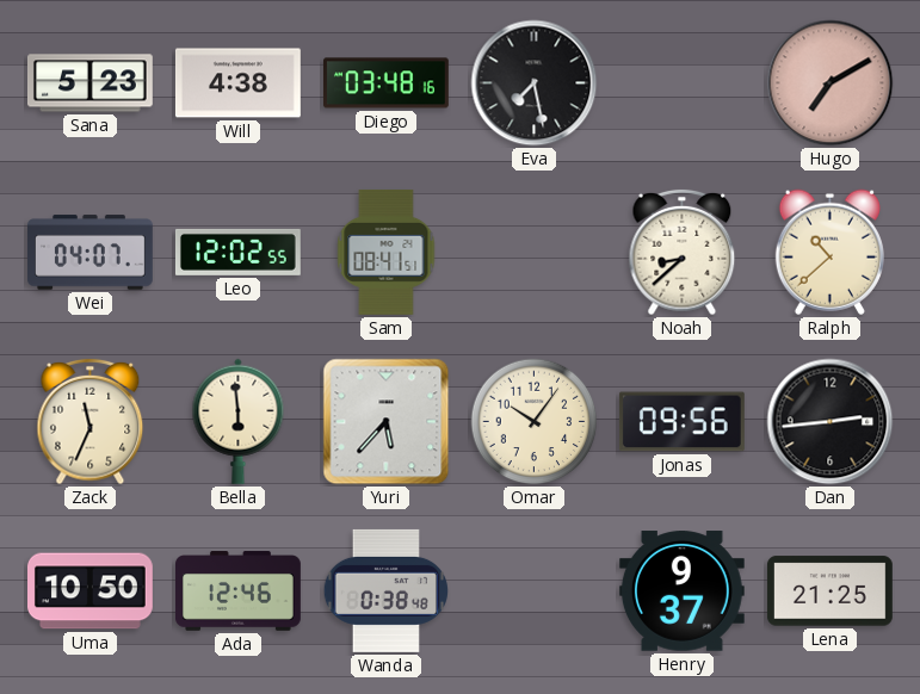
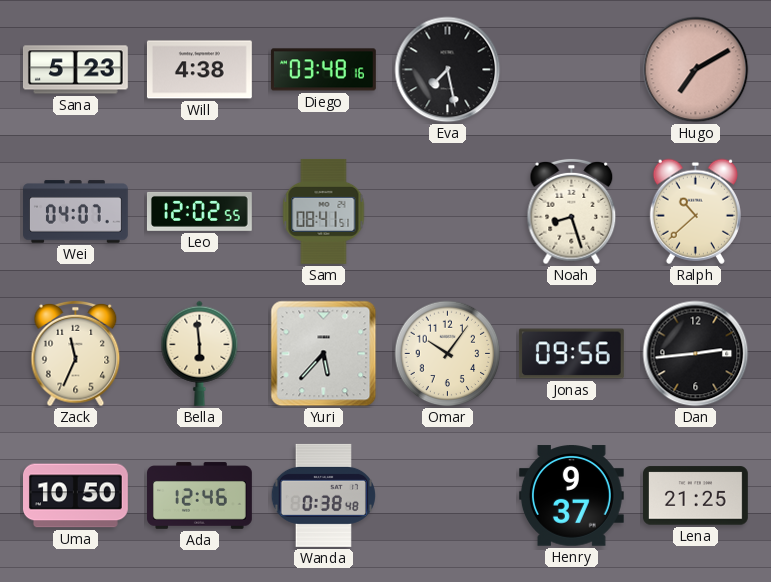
Noah: 8:38 -> 8:27 (572, 212)
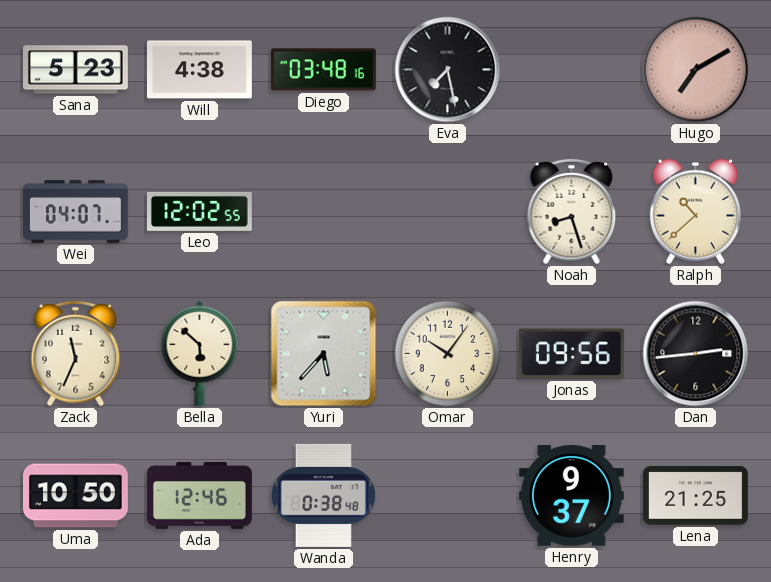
Sam: 08:41 -> none (324, 212)
Bella: 5:59 -> 5:52 (200, 353)
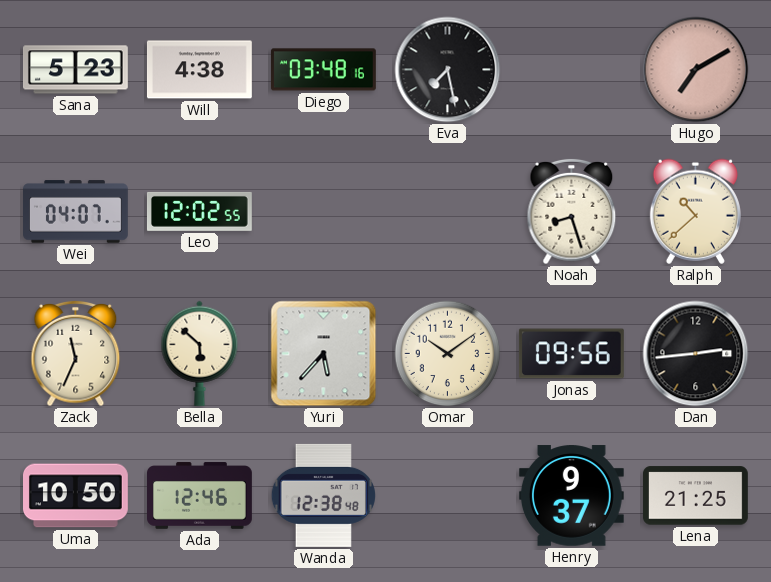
Omar: 10:06 -> 10:09 (448, 354)
Wanda: 0:38 -> 12:38 (323, 495)
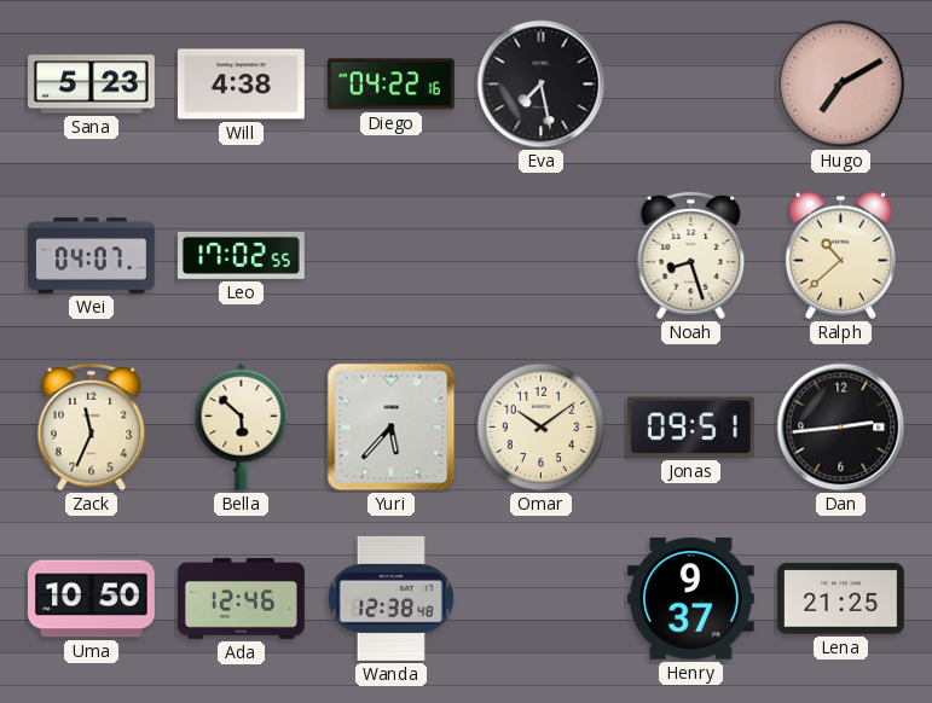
Diego: 03:48 -> 04:22 (390, 85)
Leo: 12:02 -> 17:02 (241, 255)
Jonas: 09:56 -> 09:51 (690, 428)
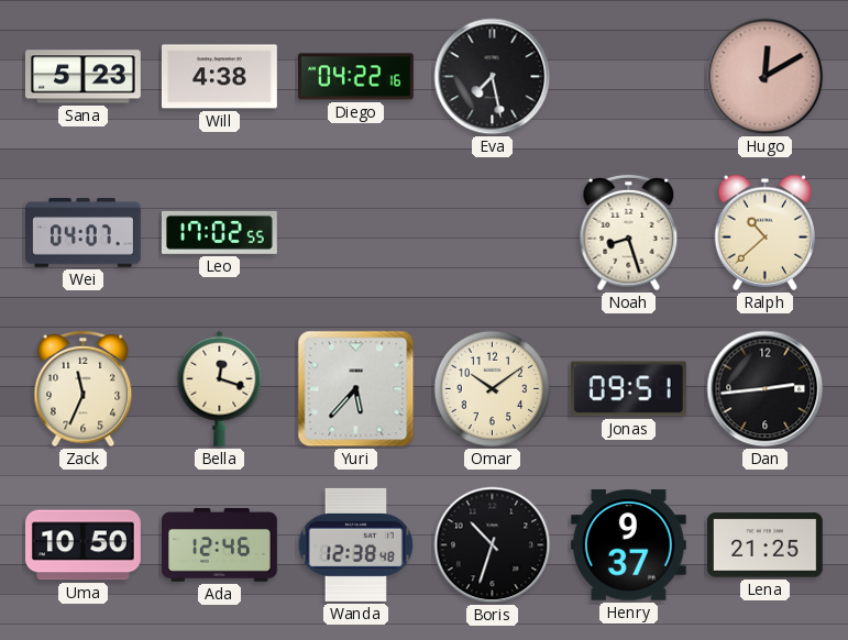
Hugo: 7:10 -> 12:10 (766, 77)
Bella: 5:52 -> 12:18 (220, 388)
Boris: none -> 10:33 (493, 545)
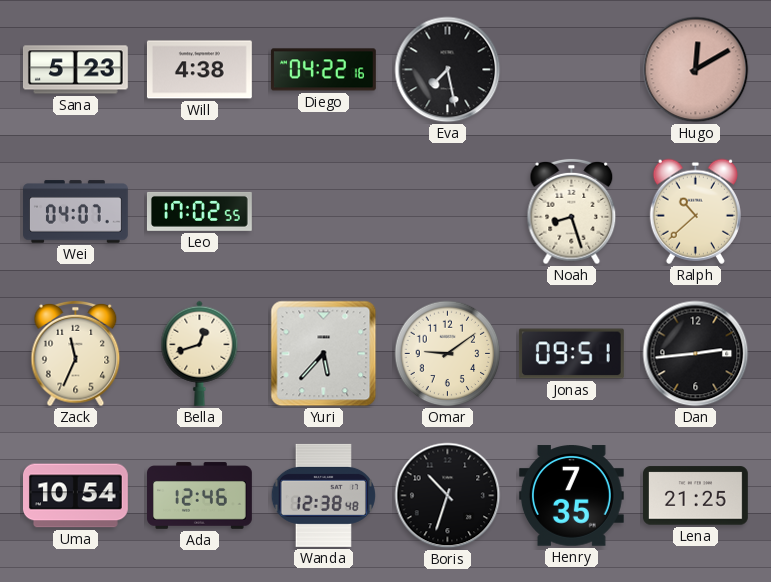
Bella: 12:18 -> 12:42 (200, 353)
Omar: 10:09 -> 9:09 (448, 354)
Uma: 10:50 -> 10:54 (76, 496)
Henry: 9:37 -> 7:35 (571, 496)
